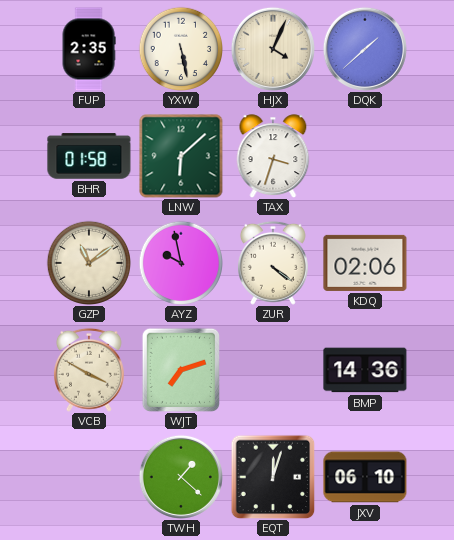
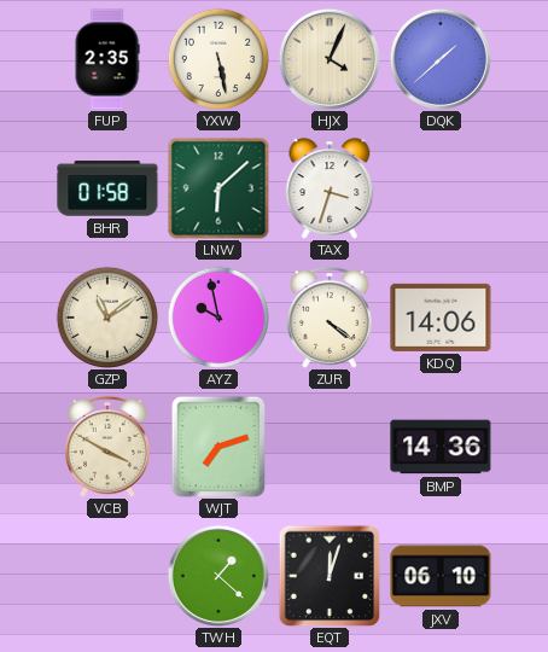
KDQ: 02:06 -> 14:06 (441, 318)
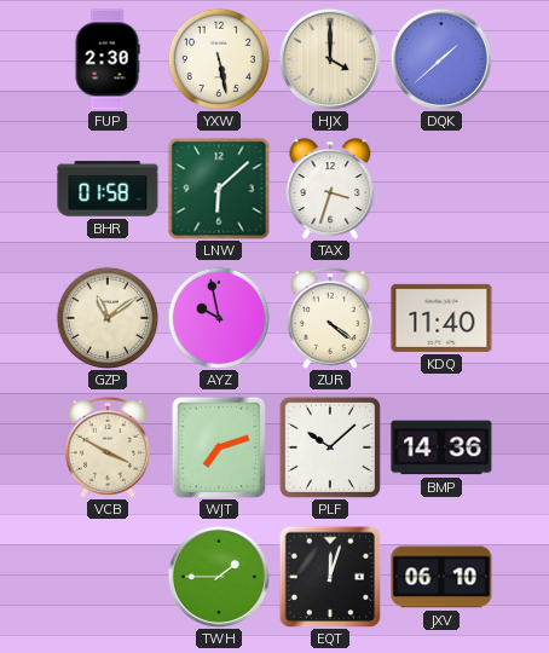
FUP: 2:35 -> 2:30 (108, 59)
HJX: 4:04 -> 4:00 (330, 59)
KDQ: 14:06 -> 11:40 (441, 318)
PLF: none -> 10:08 (330, 447)
TWH: 1:22 -> 1:45 (219, 577)
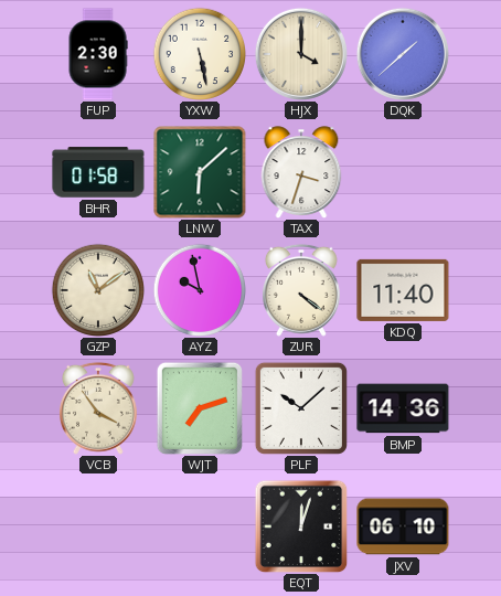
VCB: 3:50 -> 3:54 (98, 408)
TWH: 1:45 -> none (219, 577)
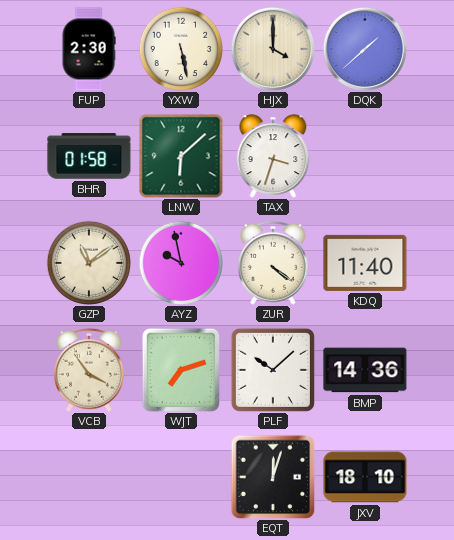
JXV: 06:10 -> 18:10 (365, 477)
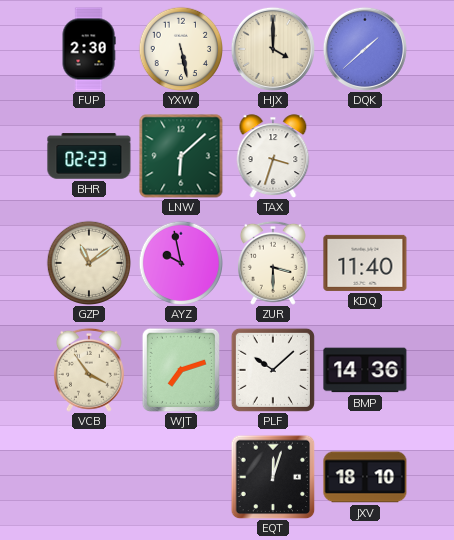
BHR: 01:58 -> 02:23 (89, 156)
ZUR: 4:21 -> 3:30 (273, 263)
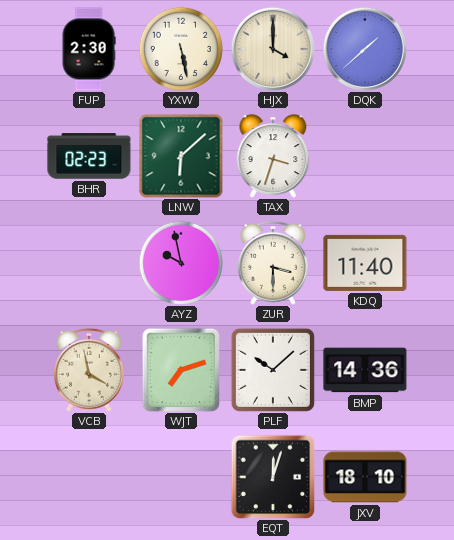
GZP: 11:09 -> none (88, 262)
VCB: 3:54 -> 3:58 (89, 370)
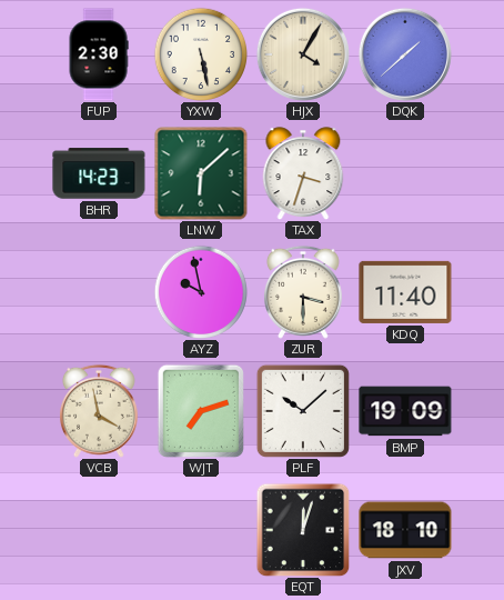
HJX: 4:00 -> 4:05 (303, 54)
BHR: 02:23 -> 14:23 (99, 173)
BMP: 14:36 -> 19:09 (405, 411)
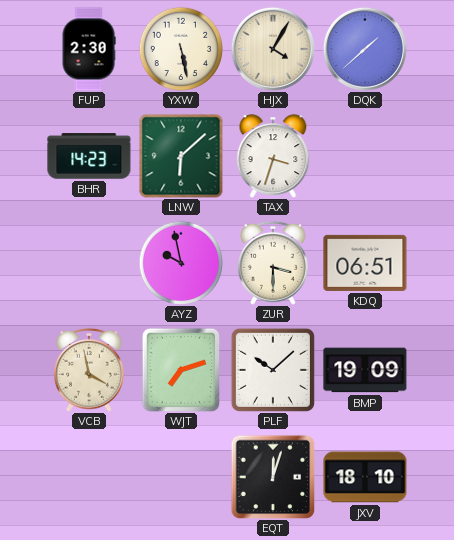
KDQ: 11:40 -> 06:51 (365, 263)
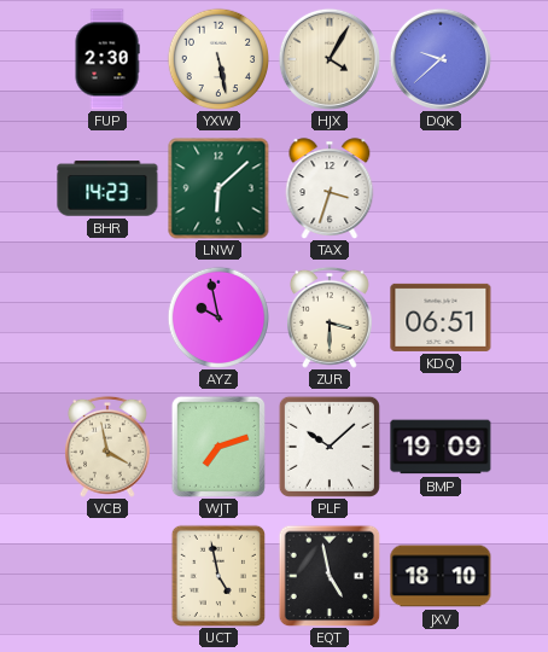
DQK: 1:38 -> 9:38 (441, 59)
UCT: none -> 4:58 (218, 575)
EQT: 12:03 -> 4:58 (330, 576)
